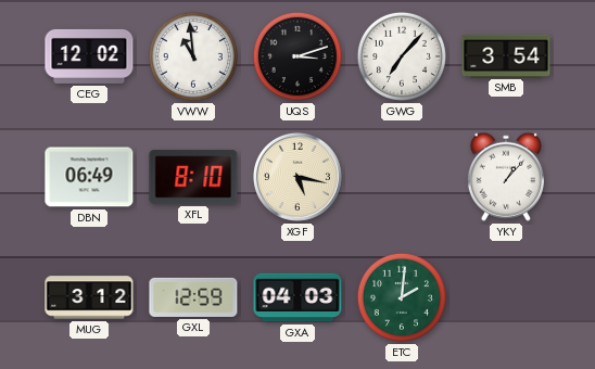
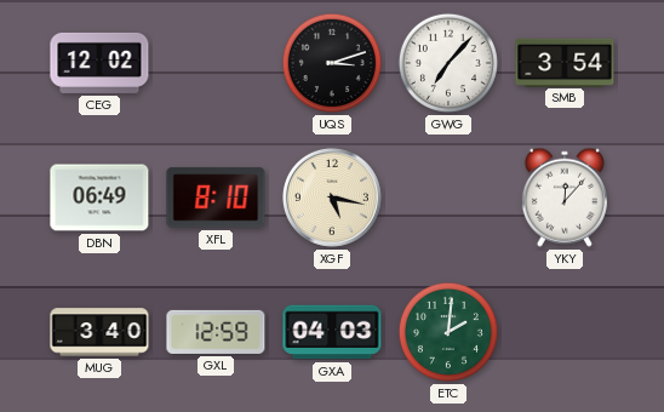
VWW: 10:59 -> none (193, 56)
YKY: 1:07 -> 12:07 (565, 198)
MUG: 3:12 -> 3:40 (99, 332)
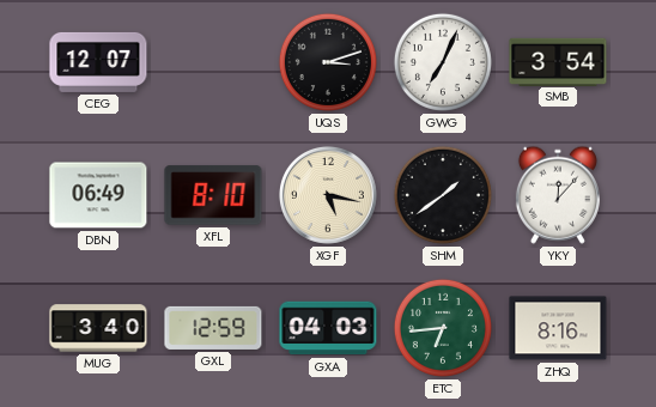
CEG: 12:02 -> 12:07 (98, 62)
GWG: 7:07 -> 7:04 (443, 62)
SHM: none -> 1:39 (443, 195)
ETC: 2:01 -> 6:44 (443, 328)
ZHQ: none -> 8:16 (558, 328)
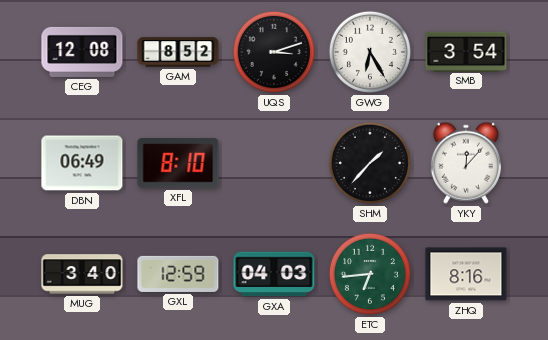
CEG: 12:07 -> 12:08 (82, 52)
GAM: none -> 8:52 (178, 52)
GWG: 7:04 -> 6:25 (370, 52)
XGF: 5:17 -> none (328, 195)
SHM: 1:39 -> 1:37 (370, 163)
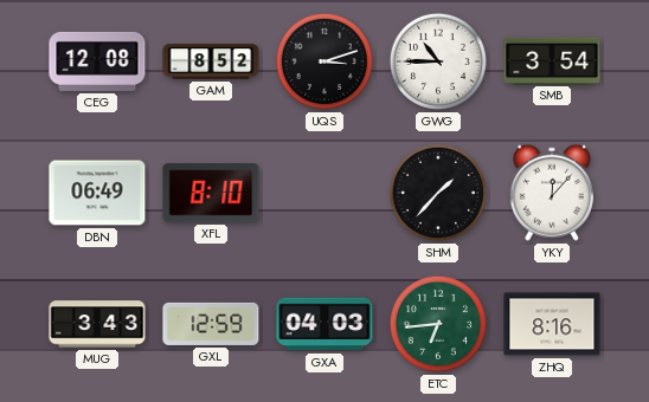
GWG: 6:25 -> 10:45 (438, 61)
MUG: 3:40 -> 3:43 (97, 324)
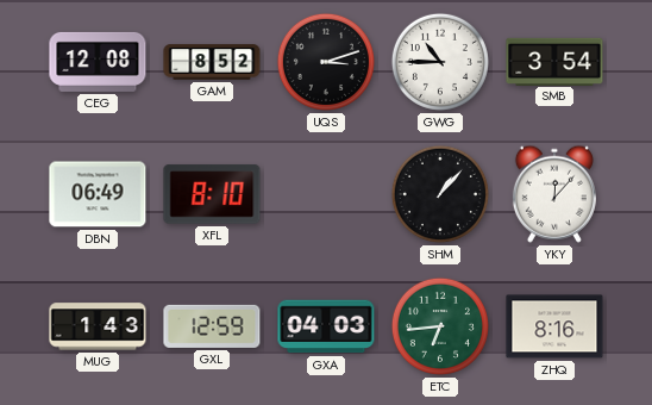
SHM: 1:37 -> 1:07 (440, 194)
MUG: 3:43 -> 1:43 (98, 326)
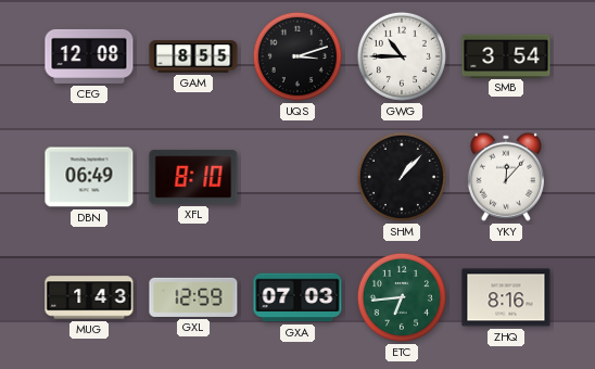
GAM: 8:52 -> 8:55 (193, 56)
GXA: 04:03 -> 07:03 (297, 297)
